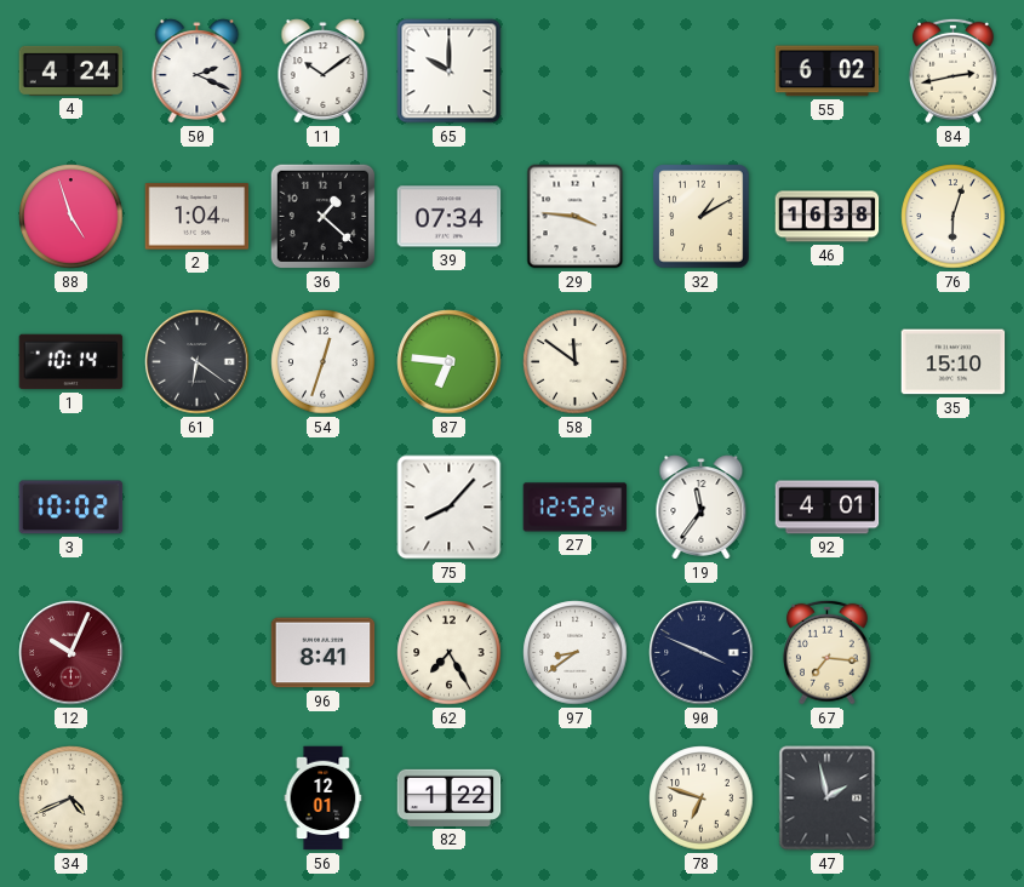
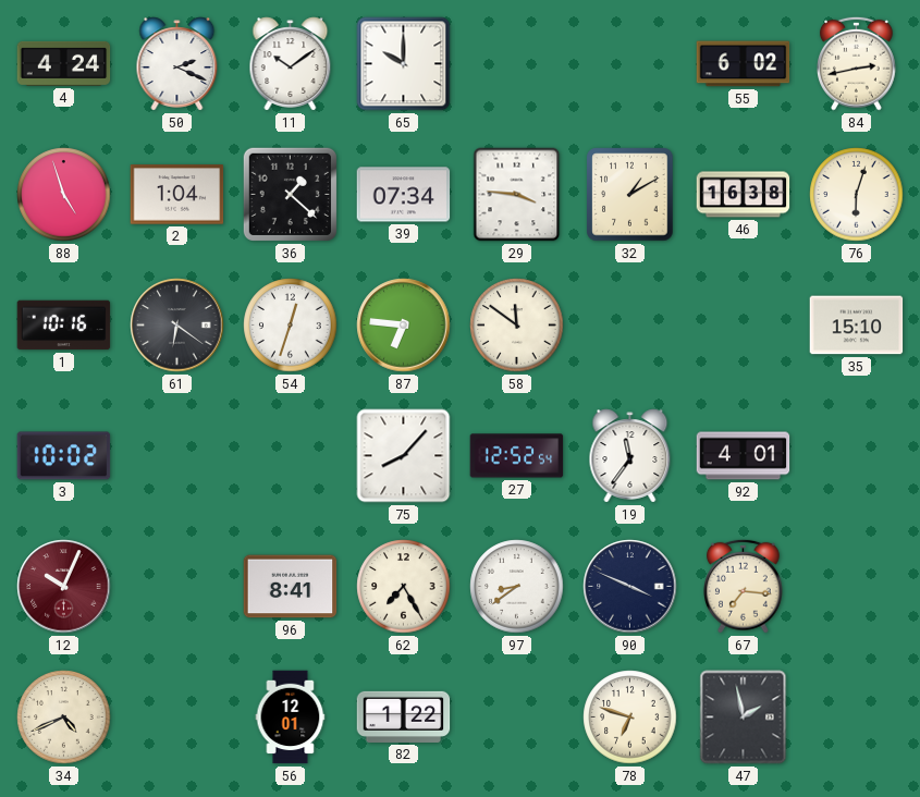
1: 10:14 -> 10:16 (64, 326)
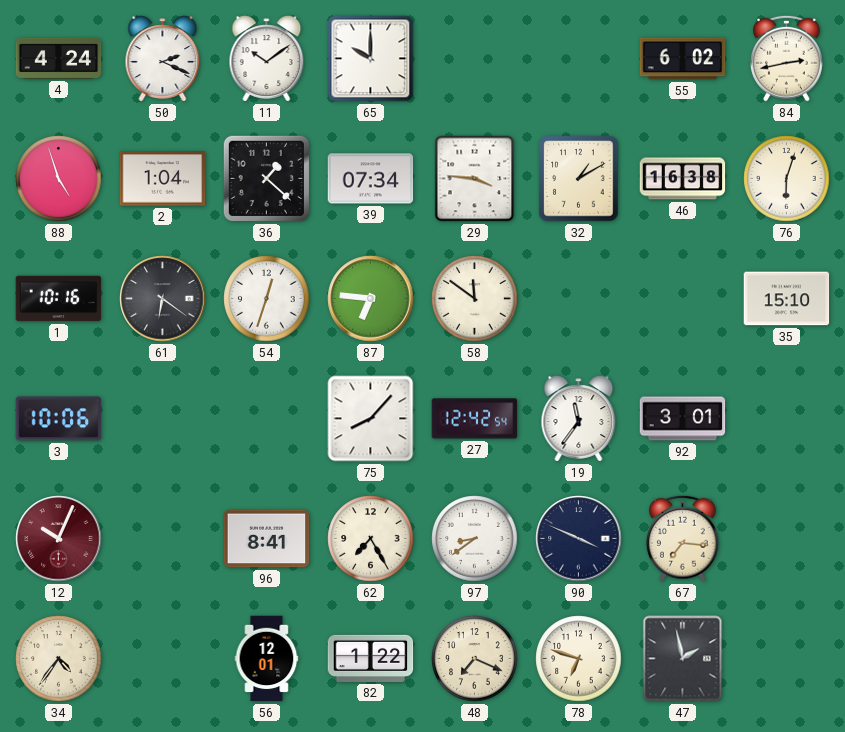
3: 10:02 -> 10:06 (59, 419)
27: 12:52 -> 12:42 (475, 419)
92: 4:01 -> 3:01 (683, 419)
34: 4:41 -> 4:36 (59, 659)
48: none -> 7:19 (475, 659)
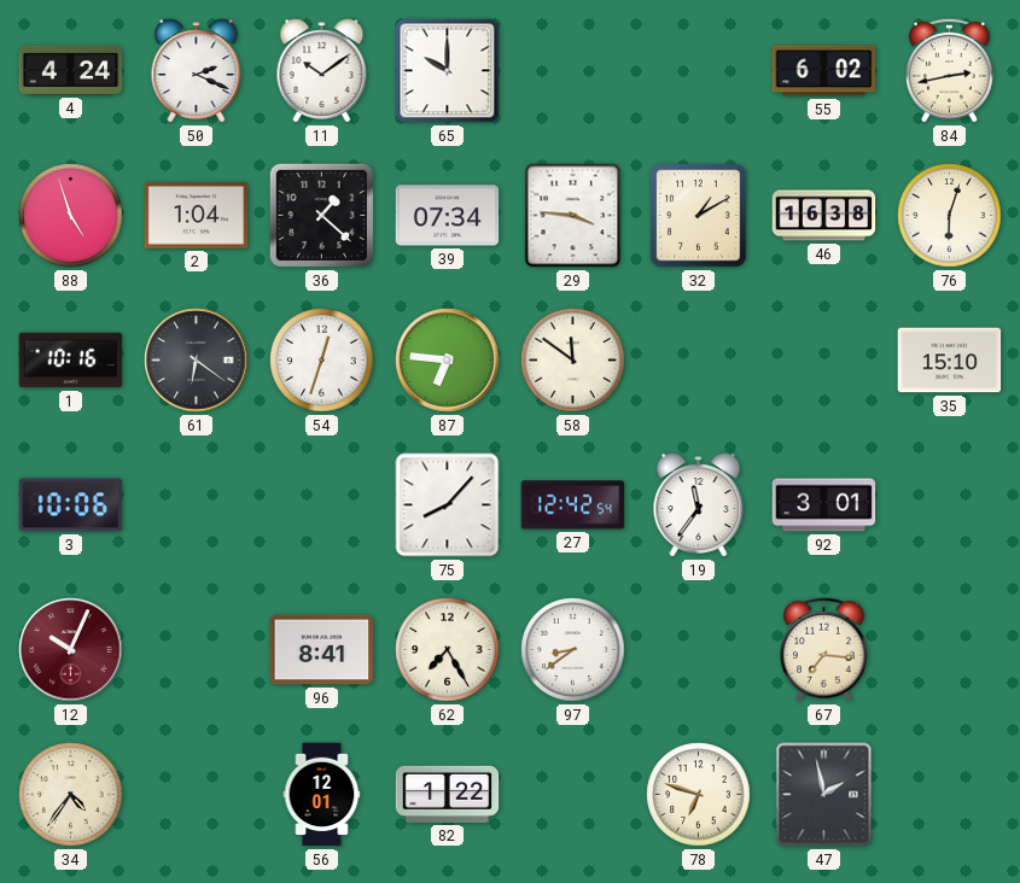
90: 3:49 -> none (579, 539)
48: 7:19 -> none (475, 659)
